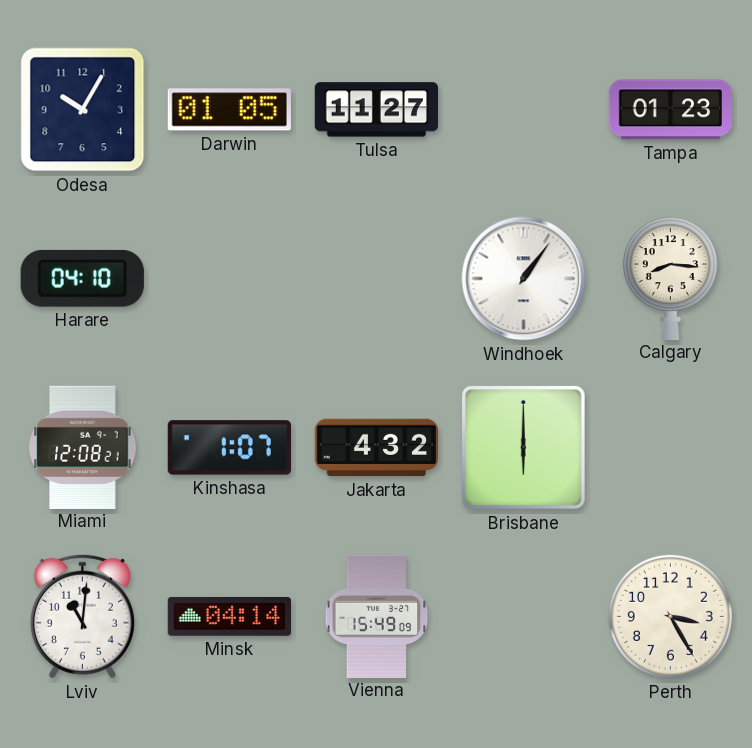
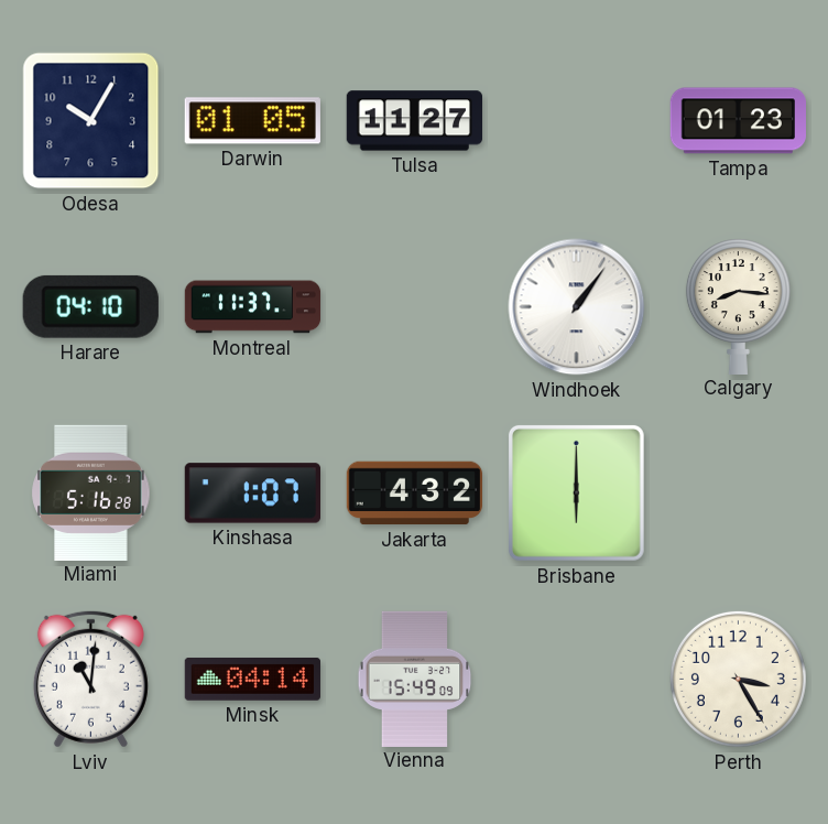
Montreal: none -> 11:37 (253, 307)
Miami: 12:08 -> 5:16 (91, 492)
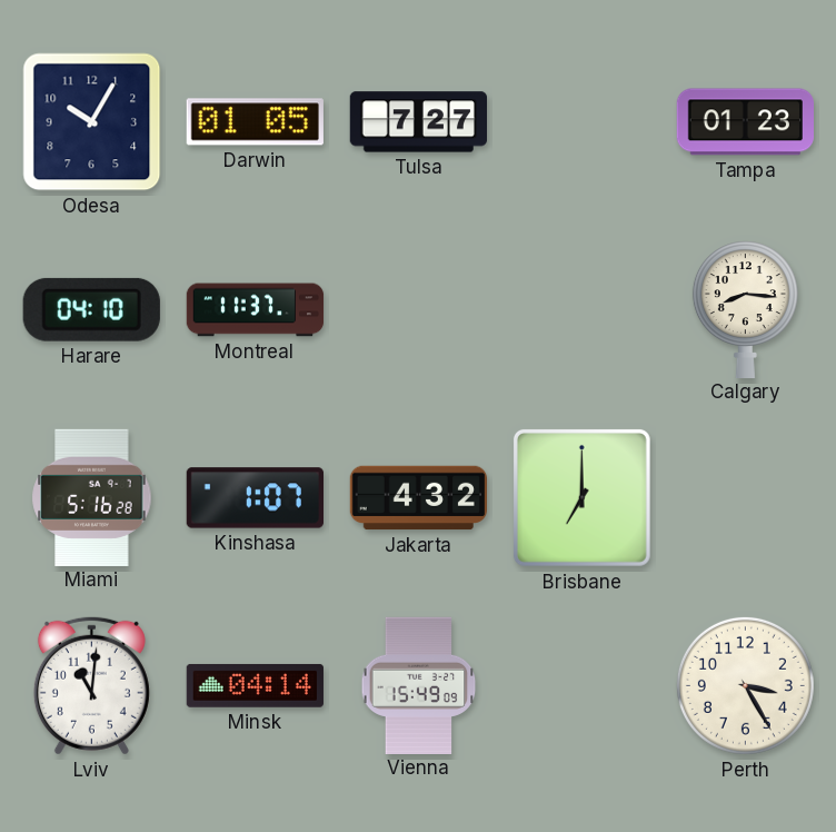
Tulsa: 11:27 -> 7:27 (418, 122)
Windhoek: 1:06 -> none (577, 307)
Brisbane: 6:00 -> 7:00 (581, 497)
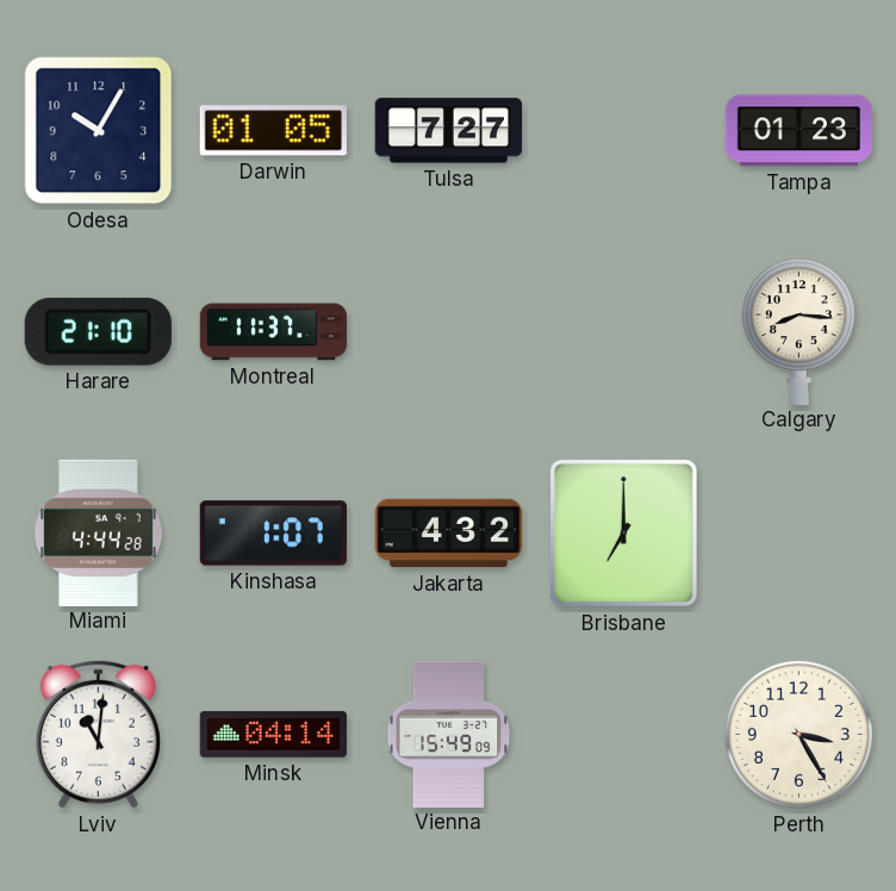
Harare: 04:10 -> 21:10 (98, 331)
Miami: 5:16 -> 4:44 (99, 532)
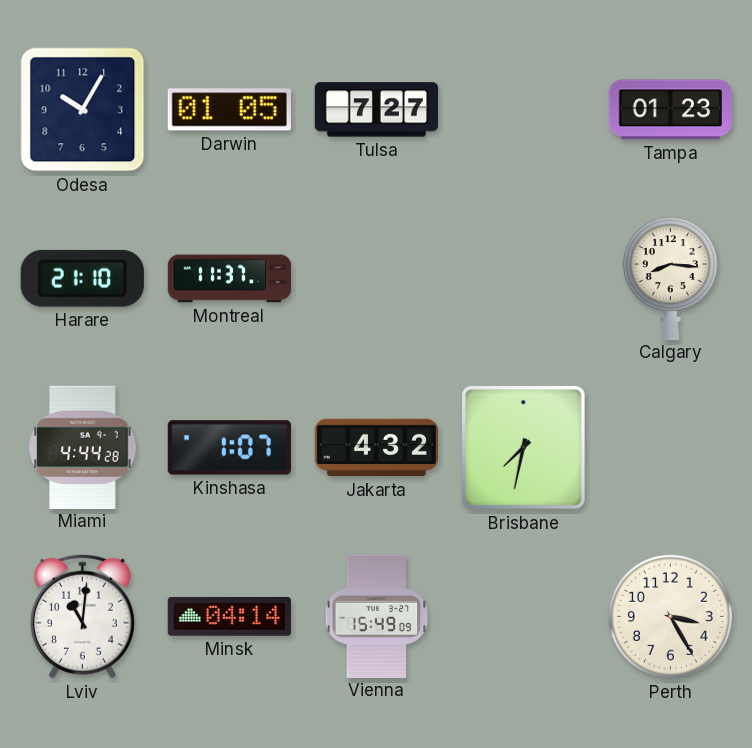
Brisbane: 7:00 -> 7:32 (523, 447)
